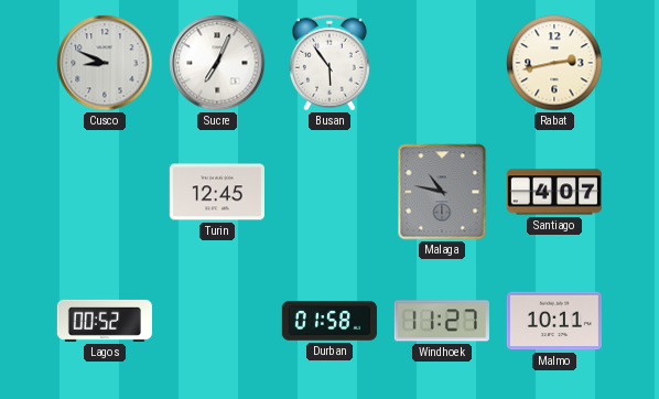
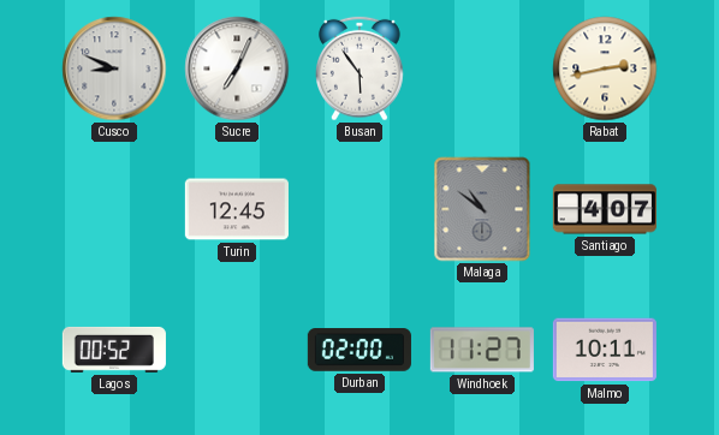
Malaga: 10:47 -> 10:51 (482, 209)
Durban: 01:58 -> 02:00 (359, 350)
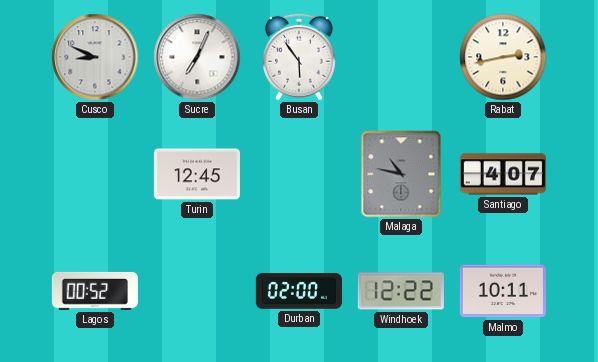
Malaga: 10:51 -> 10:47 (401, 174)
Windhoek: 11:27 -> 12:22 (401, 291)
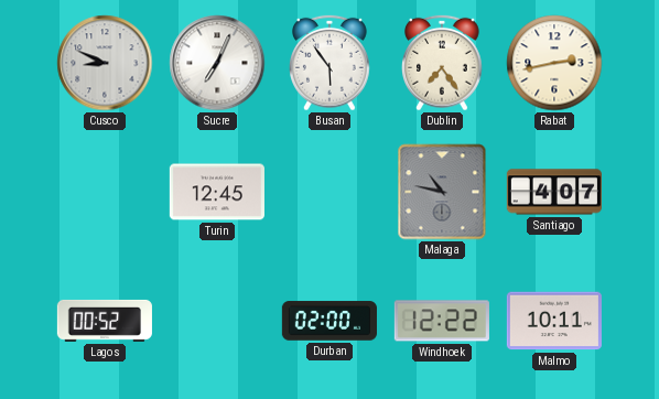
Dublin: none -> 7:24 (443, 63)
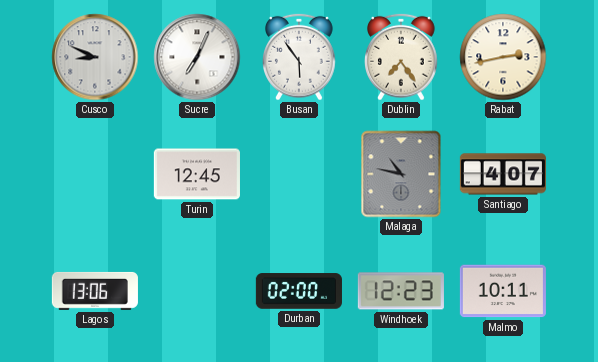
Lagos: 00:52 -> 13:06 (95, 291)
Windhoek: 12:22 -> 12:23 (401, 291)
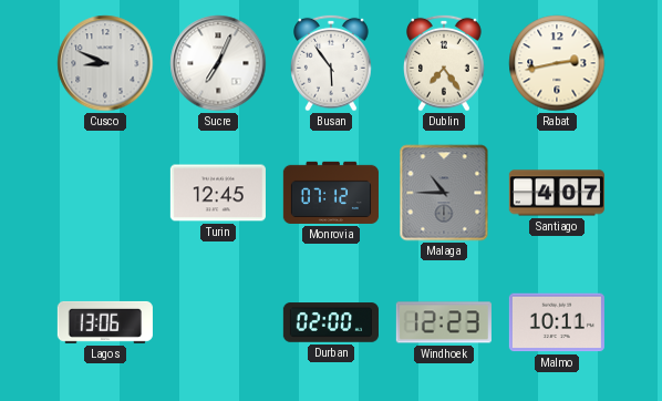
Monrovia: none -> 07:12 (331, 193)
Malaga: 10:47 -> 10:45 (444, 193)
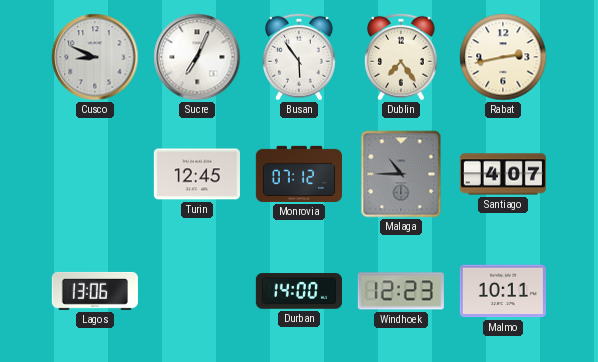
Durban: 02:00 -> 14:00 (299, 291)
